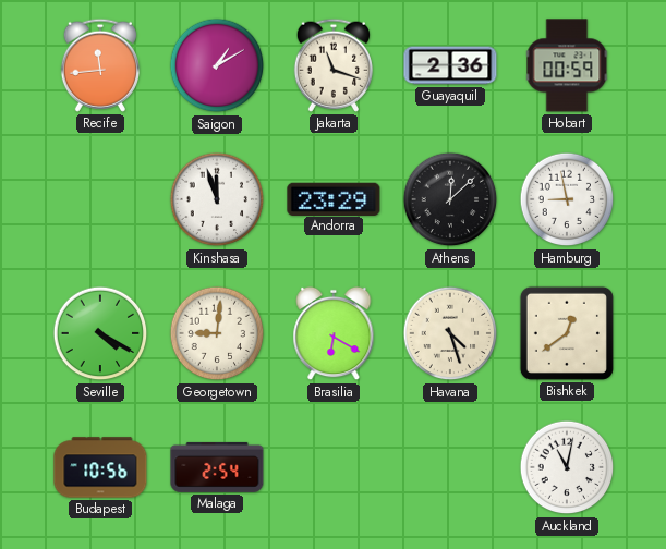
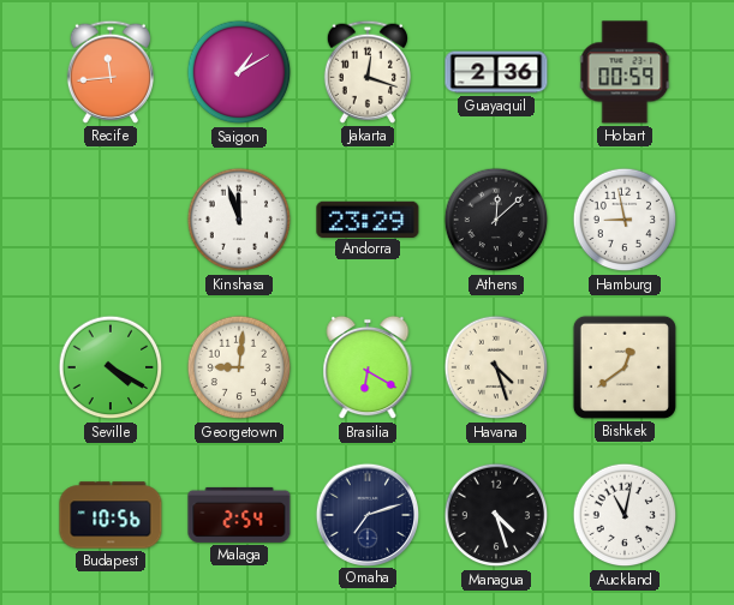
Jakarta: 11:18 -> 12:18 (368, 72)
Omaha: none -> 7:12 (366, 514)
Managua: none -> 4:27 (496, 515)
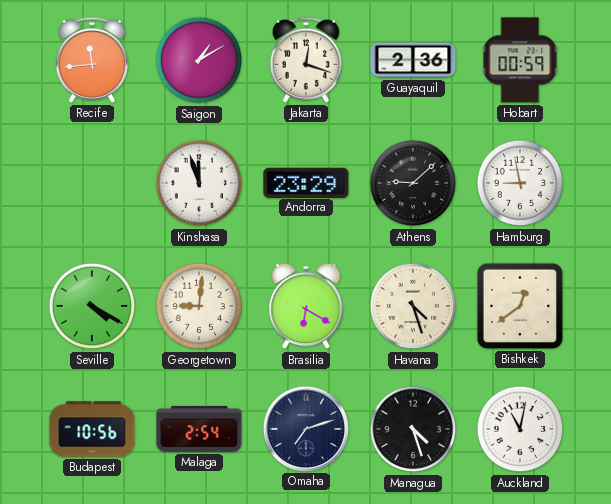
Athens: 12:08 -> 9:08 (413, 183)
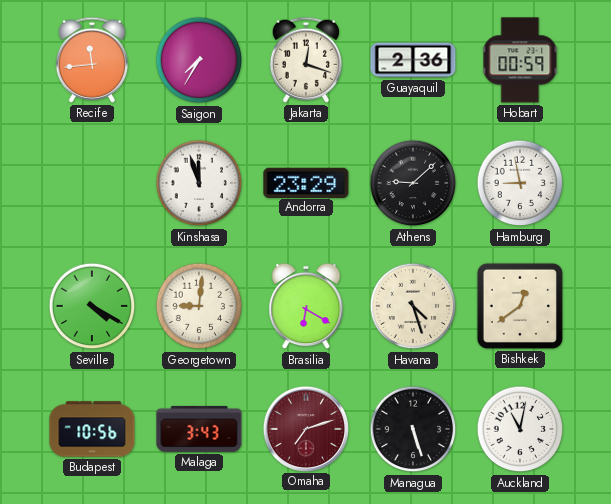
Saigon: 1:10 -> 7:35 (199, 60)
Malaga: 2:54 -> 3:43 (199, 429)
Omaha dial: navy -> burgundy (305, 428)
Managua: 4:27 -> 5:27 (413, 429)
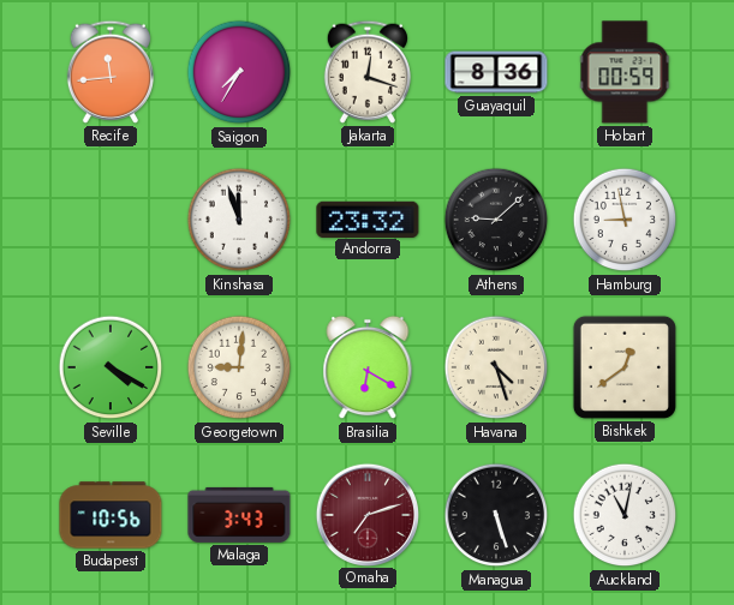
Guayaquil: 2:36 -> 8:36 (496, 72)
Andorra: 23:29 -> 23:32 (368, 218)
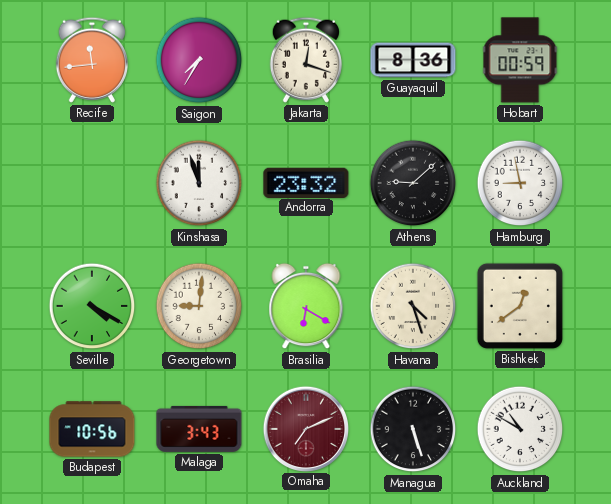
Omaha: 7:12 -> 7:11 (305, 428)
Auckland: 11:02 -> 10:50 (520, 429)
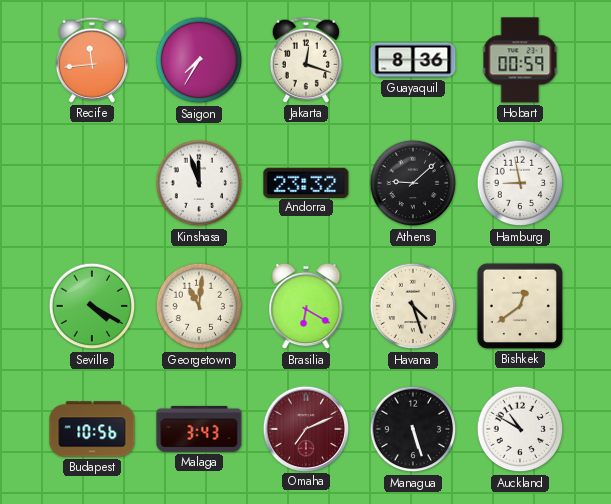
Georgetown: 9:01 -> 11:01 (199, 306)
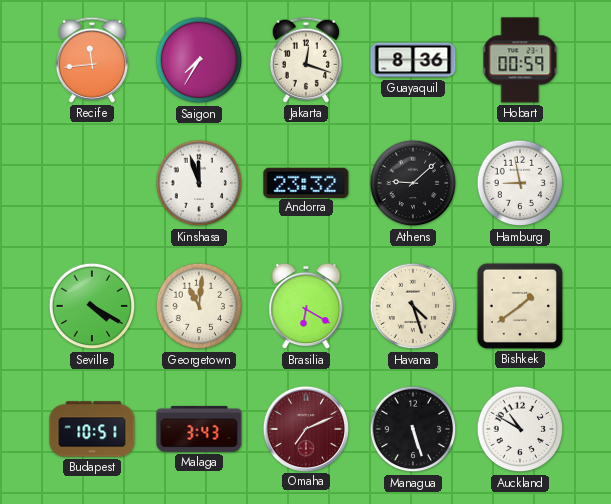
Bishkek: 12:39 -> 1:39 (520, 306)
Budapest: 10:56 -> 10:51 (92, 429)
